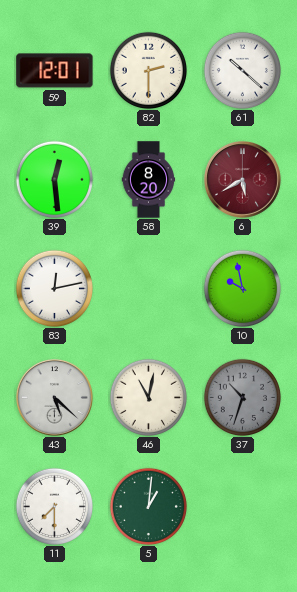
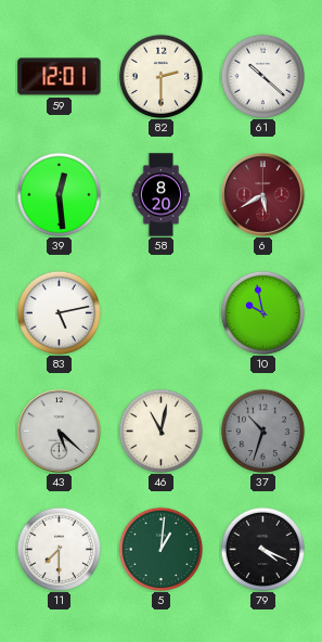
83: 12:13 -> 5:13 (59, 312)
79: none -> 4:19 (262, 549)
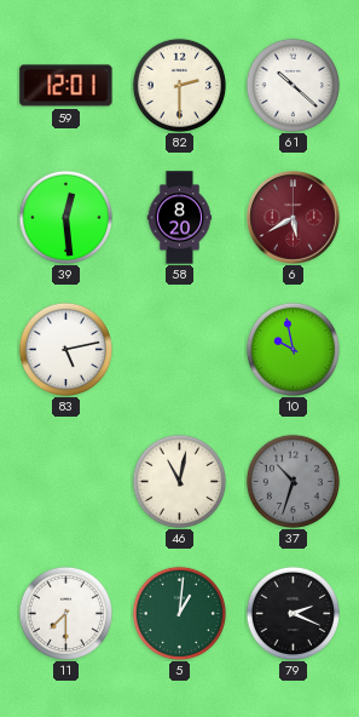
43: 5:22 -> none (59, 431)
79: 4:19 -> 2:19 (293, 613)
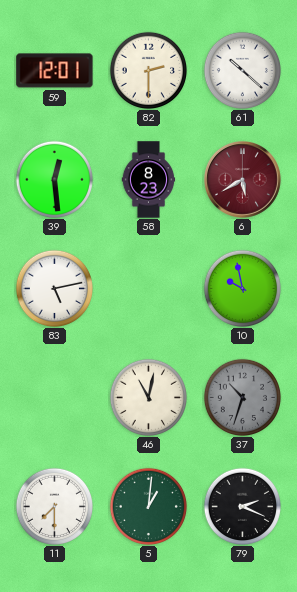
58: 8:20 -> 8:23 (149, 180)
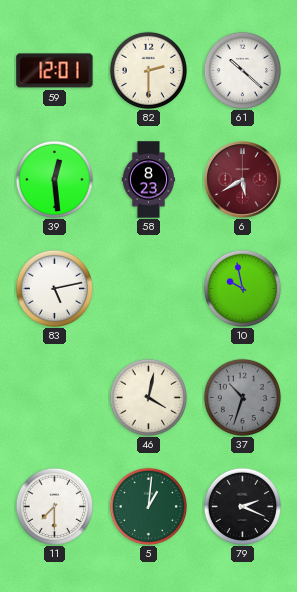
46: 11:02 -> 4:02 (148, 397)
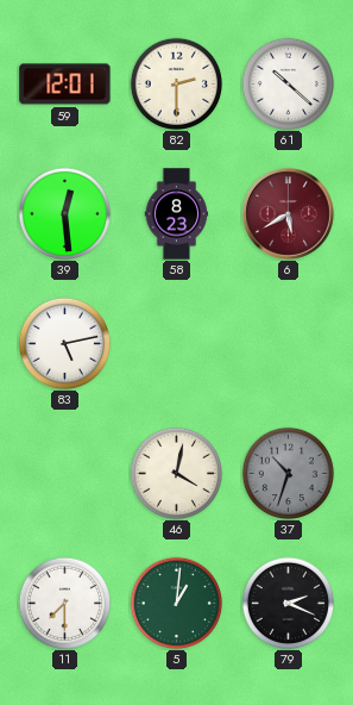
10: 9:58 -> none (242, 288)
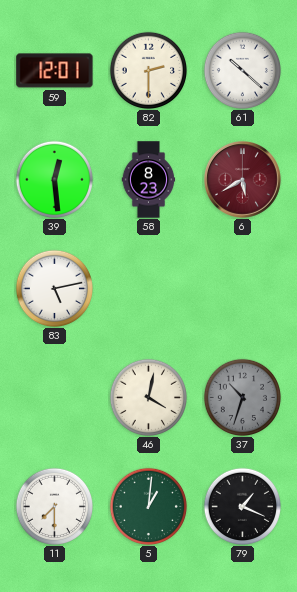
79: 2:19 -> 1:19 (242, 506)
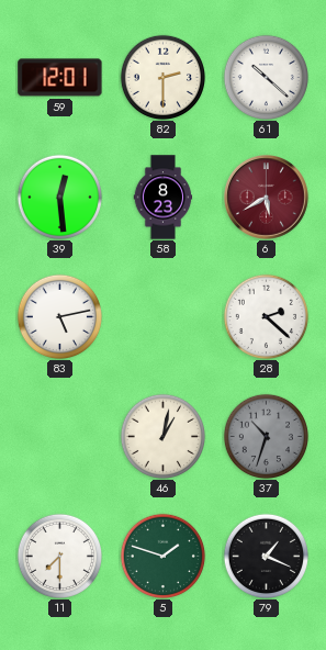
28: none -> 2:22 (266, 316)
46: 4:02 -> 1:02 (162, 436)
5: 1:01 -> 1:48 (162, 556)
